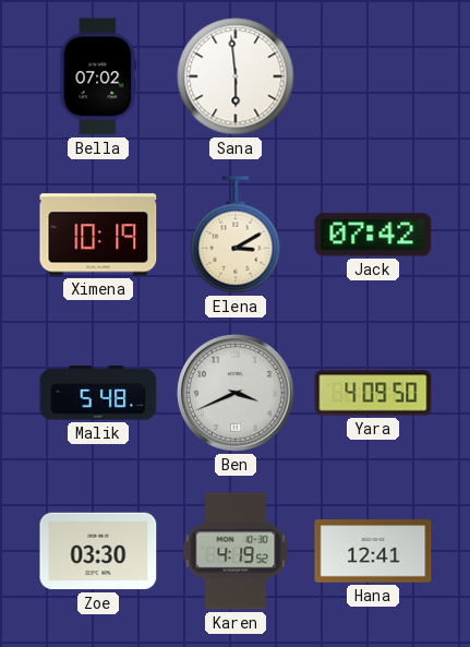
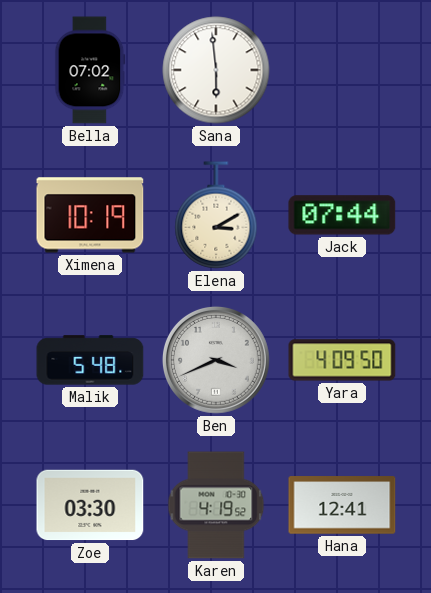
Jack: 07:42 -> 07:44 (342, 215)
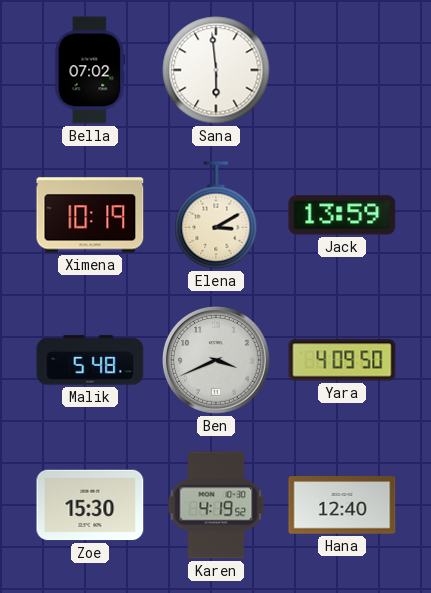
Jack: 07:44 -> 13:59 (342, 215)
Zoe: 03:30 -> 15:30 (90, 505)
Hana: 12:41 -> 12:40 (342, 505)
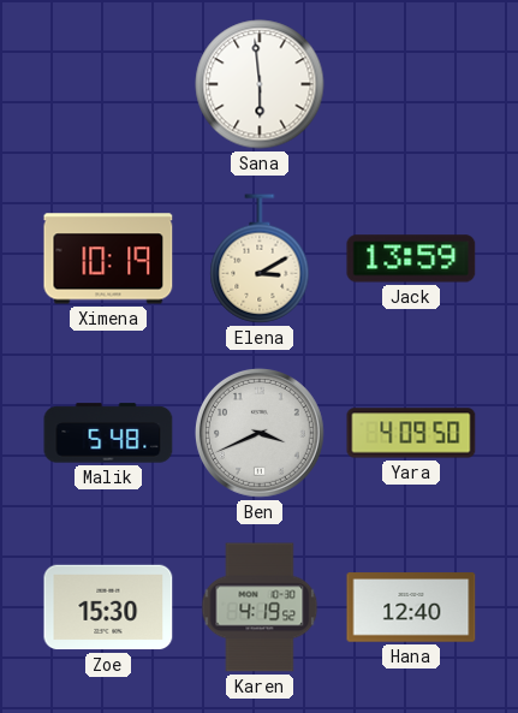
Bella: 07:02 -> none (90, 70)
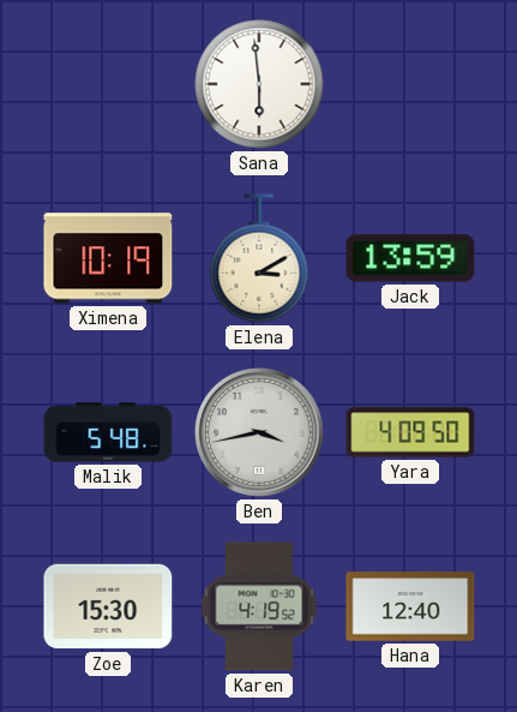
Ben: 3:41 -> 3:43 (259, 432)
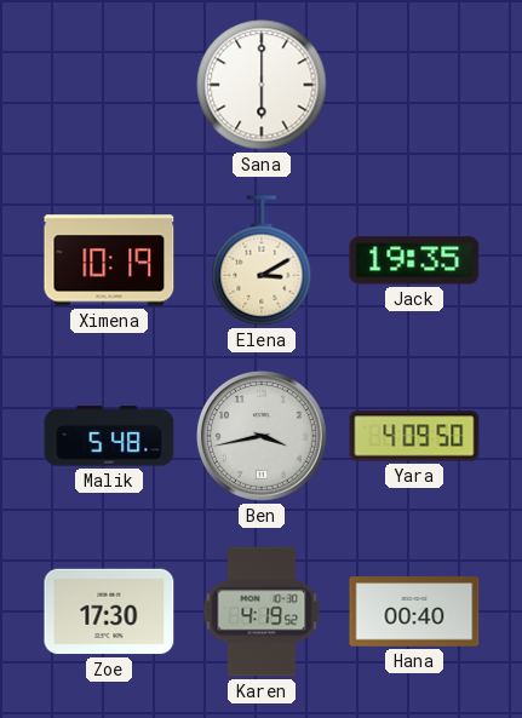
Sana: 5:59 -> 6:00 (262, 85)
Jack: 13:59 -> 19:35 (414, 260)
Zoe: 15:30 -> 17:30 (109, 611)
Hana: 12:40 -> 00:40 (414, 611)
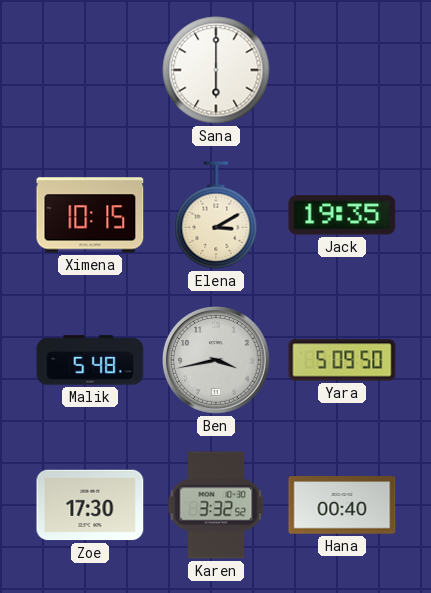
Ximena: 10:19 -> 10:15 (90, 215)
Yara: 4:09 -> 5:09 (342, 360)
Karen: 4:19 -> 3:32 (216, 505)
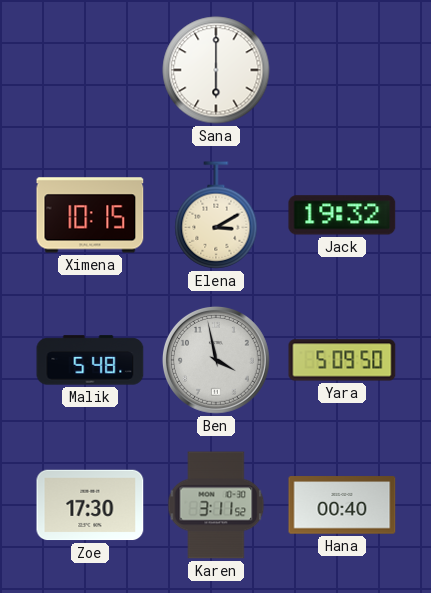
Jack: 19:35 -> 19:32 (342, 215)
Ben: 3:43 -> 3:58 (216, 360)
Karen: 3:32 -> 3:11 (216, 505)
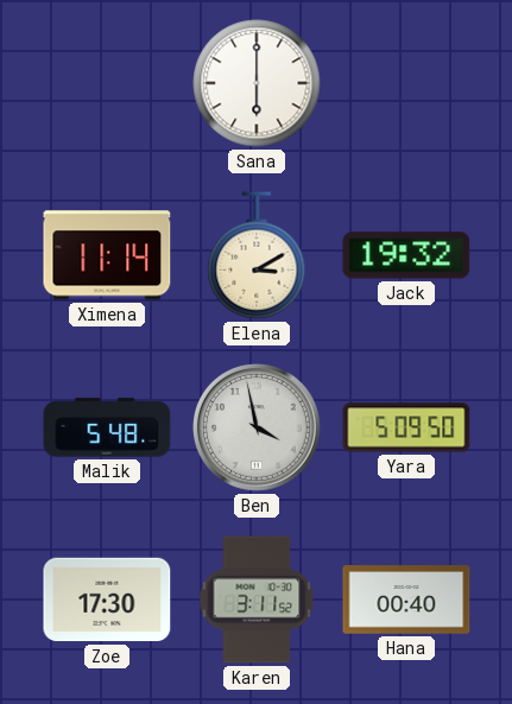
Ximena: 10:15 -> 11:14 (107, 255)
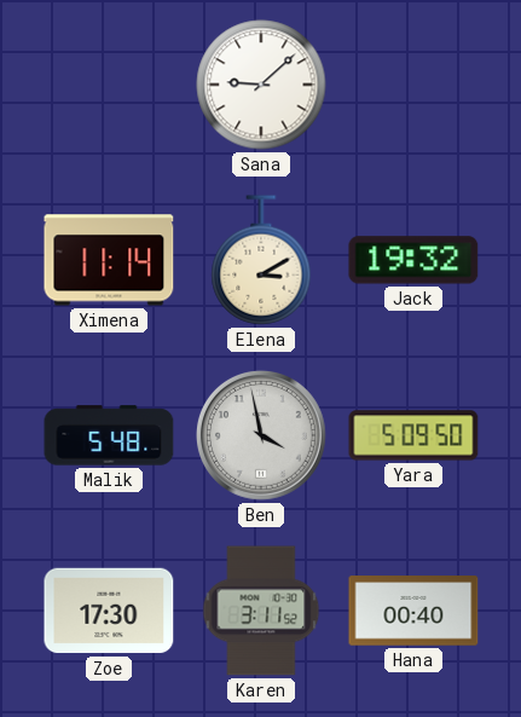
Sana: 6:00 -> 9:08 (261, 85)
